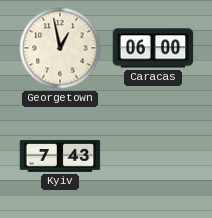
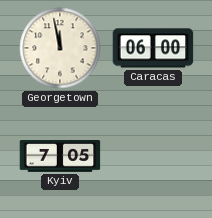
Georgetown: 12:58 -> 11:58 (60, 48)
Kyiv: 7:43 -> 7:05 (60, 157)
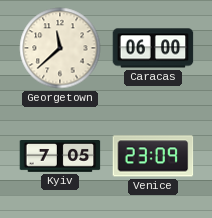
Georgetown: 11:58 -> 11:38 (60, 48)
Venice: none -> 23:09 (153, 156)
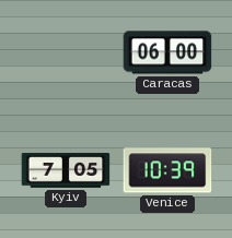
Georgetown: 11:38 -> none (60, 48)
Venice: 23:09 -> 10:39 (167, 170)
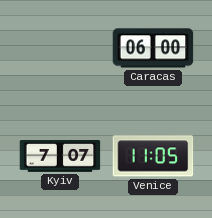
Kyiv: 7:05 -> 7:07 (60, 157)
Venice: 10:39 -> 11:05 (153, 156)
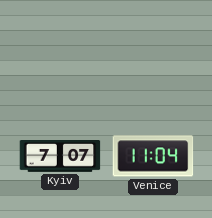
Caracas: 06:00 -> none (153, 48)
Venice: 11:05 -> 11:04 (153, 156)
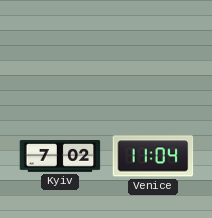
Kyiv: 7:07 -> 7:02 (60, 157)
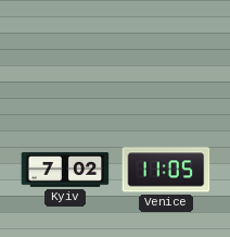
Venice: 11:04 -> 11:05 (166, 170)
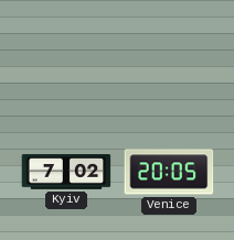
Venice: 11:05 -> 20:05 (169, 172)
